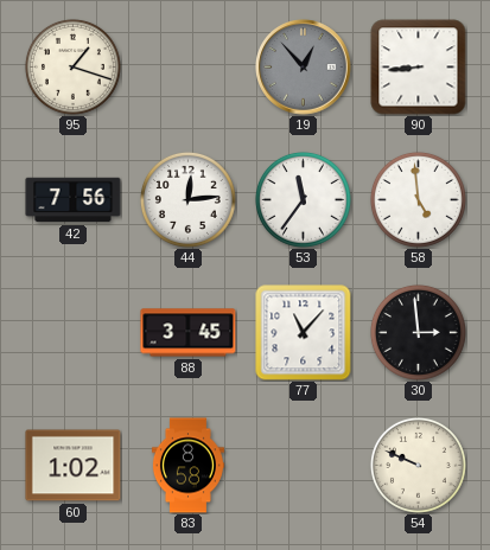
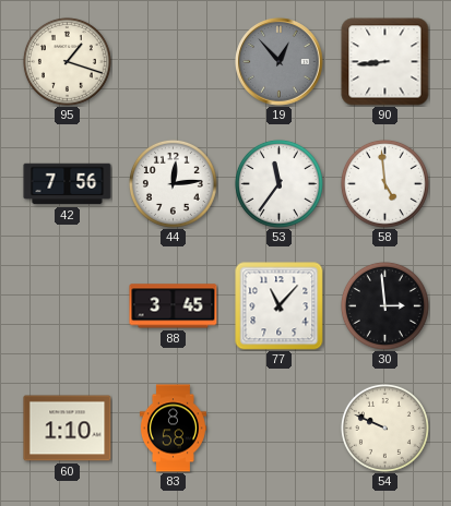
60: 1:02 -> 1:10 (68, 429)
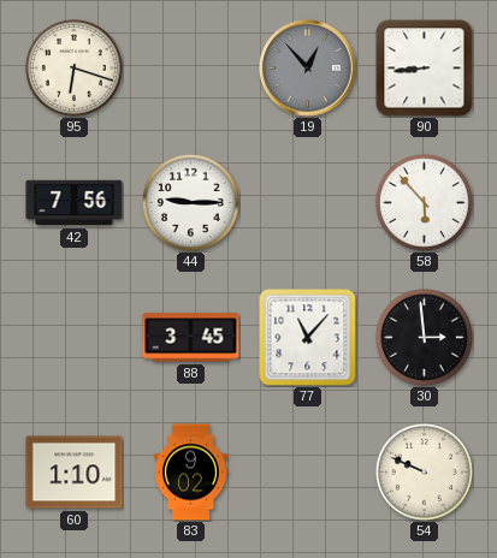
95: 1:18 -> 6:18 (73, 67)
44: 12:14 -> 9:15 (190, 202)
53: 11:36 -> none (278, 183)
58: 4:59 -> 5:53 (424, 202)
83: 8:58 -> 9:02 (190, 473)
